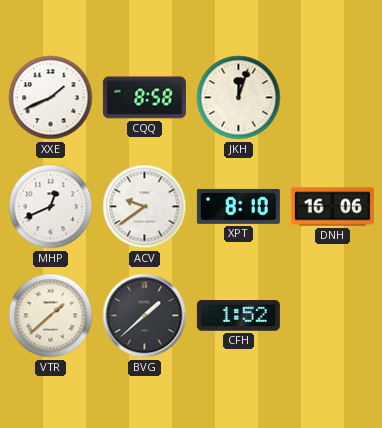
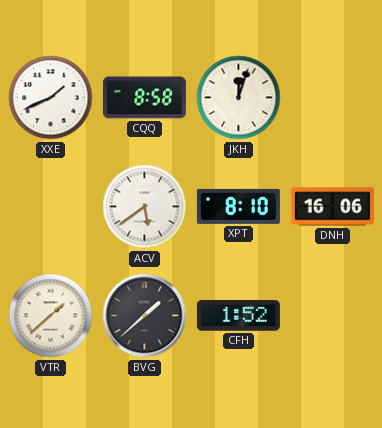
MHP: 12:41 -> none (51, 207)
ACV: 9:39 -> 5:39 (145, 207)
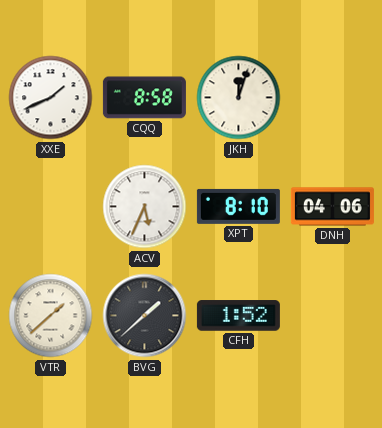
ACV: 5:39 -> 5:34 (145, 207)
DNH: 16:06 -> 04:06 (332, 207)
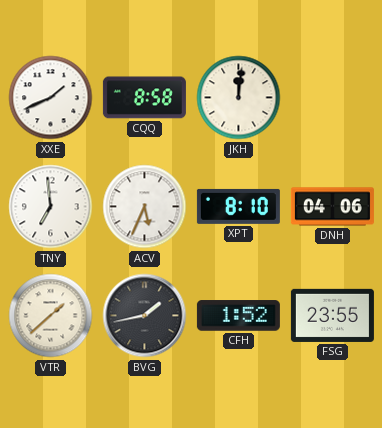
JKH: 12:03 -> 12:01 (239, 98)
TNY: none -> 6:59 (51, 207)
BVG: 1:38 -> 1:43 (145, 316)
FSG: none -> 23:55 (332, 315)
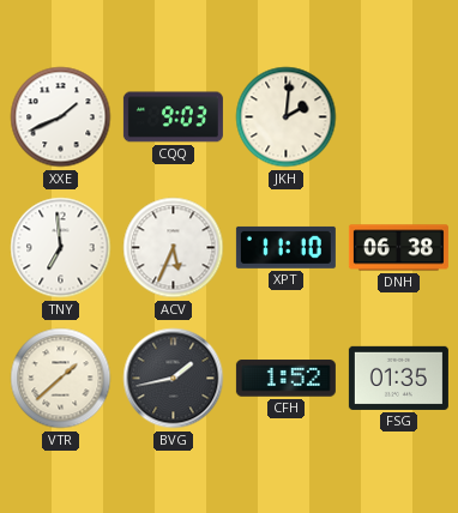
CQQ: 8:58 -> 9:03 (173, 117)
JKH: 12:01 -> 2:01 (287, 117)
XPT: 8:10 -> 11:10 (285, 247)
DNH: 04:06 -> 06:38 (398, 248)
FSG: 23:55 -> 01:35 (398, 378)
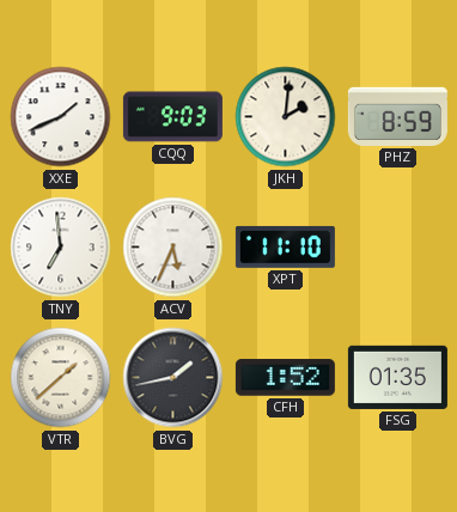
PHZ: none -> 8:59 (397, 116)
DNH: 06:38 -> none (398, 248)
